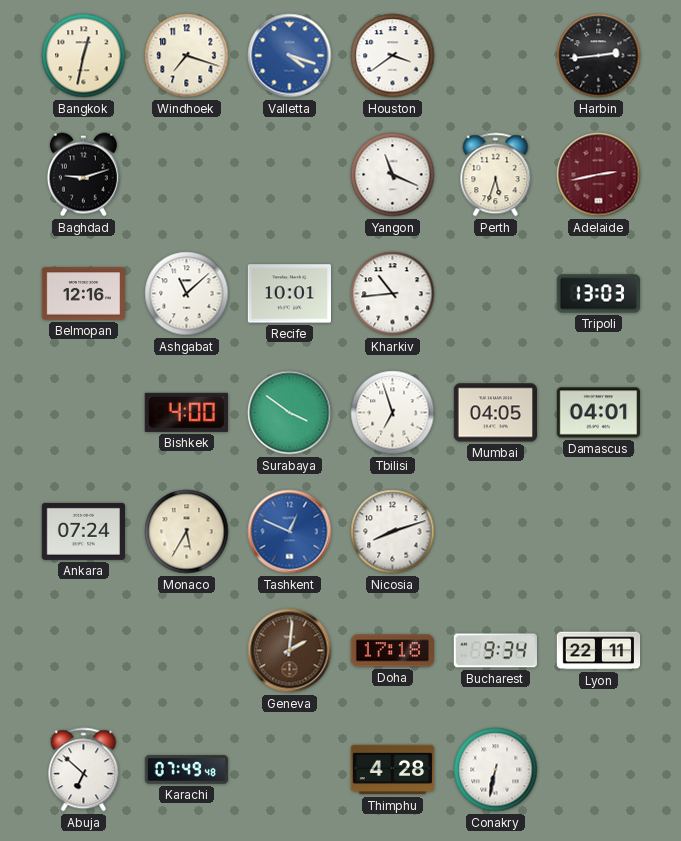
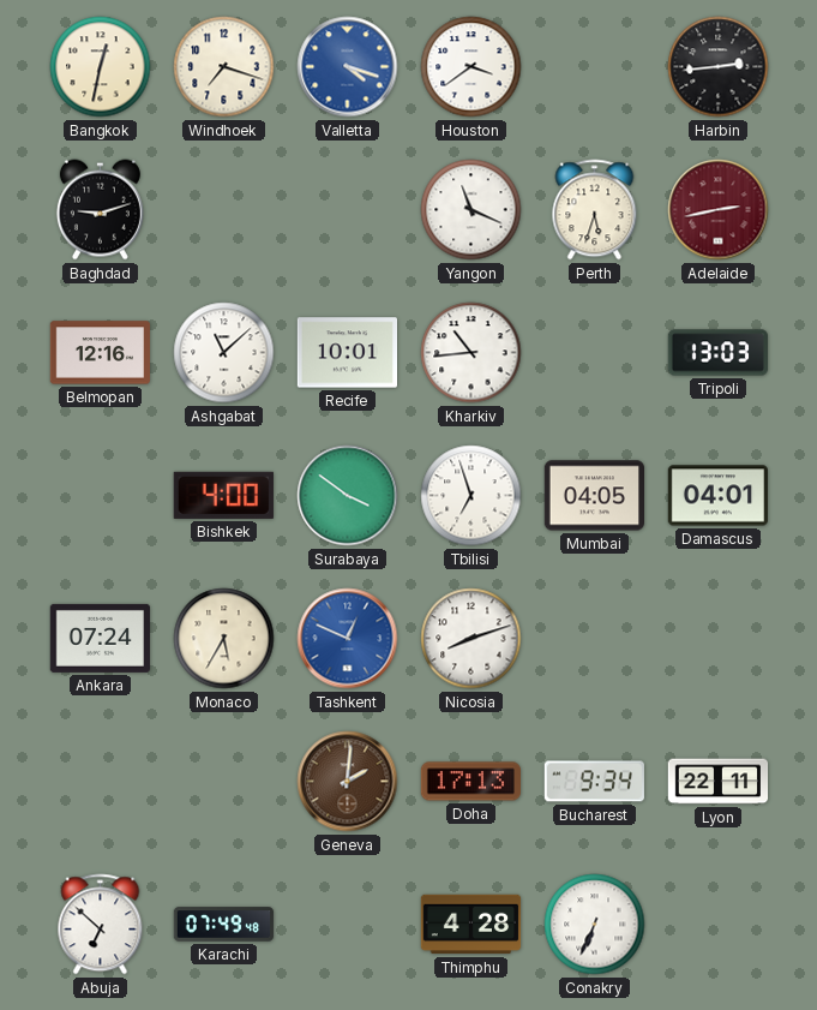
Doha: 17:18 -> 17:13 (470, 782)
Conakry: 6:32 -> 6:34 (595, 925)
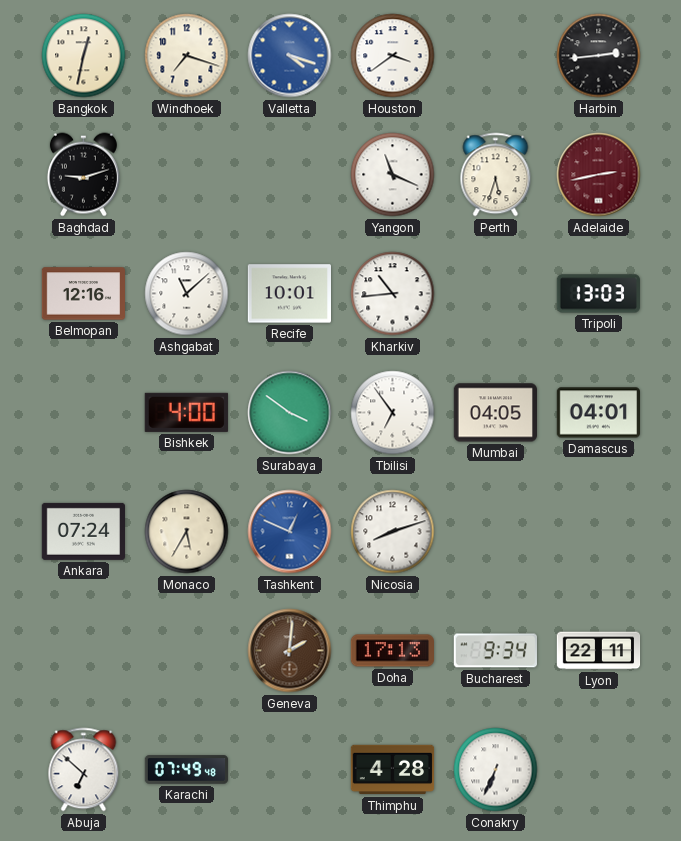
Tbilisi: 6:57 -> 6:54 (393, 413)
